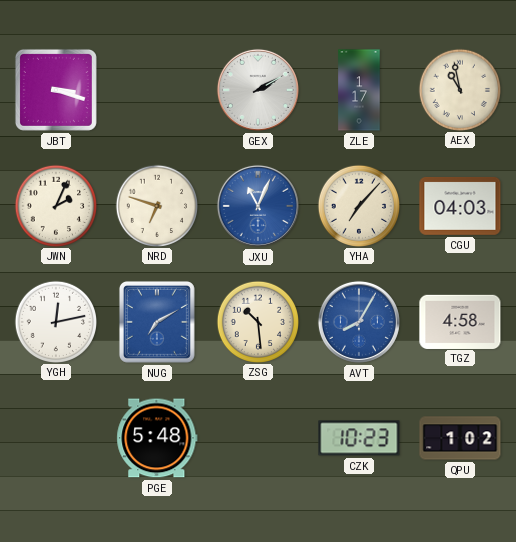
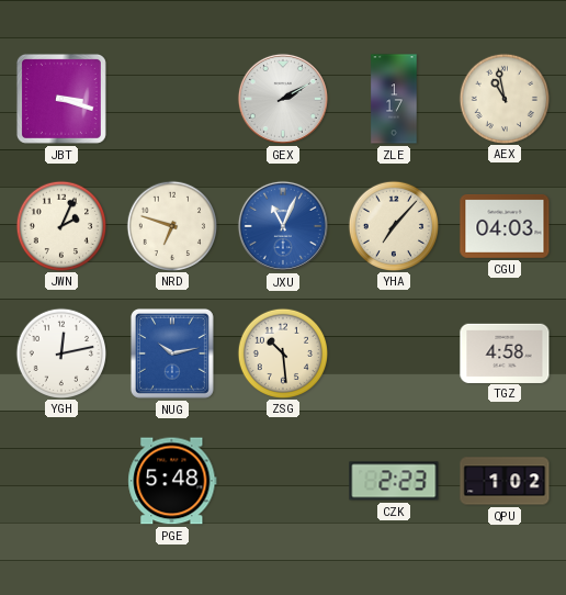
NUG: 7:10 -> 10:13 (172, 353)
AVT: 8:05 -> none (359, 322)
CZK: 10:23 -> 2:23 (394, 481)
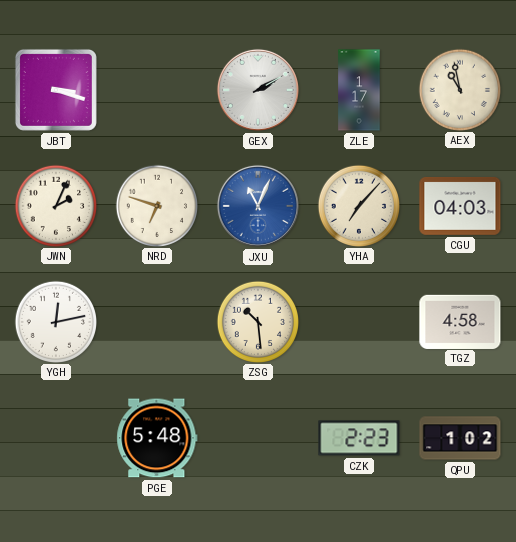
NUG: 10:13 -> none (172, 353)
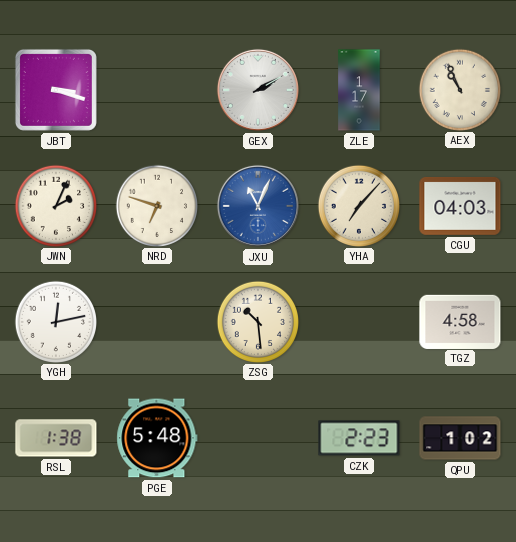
AEX: 10:58 -> 10:56 (459, 89)
RSL: none -> 1:38 (56, 438)
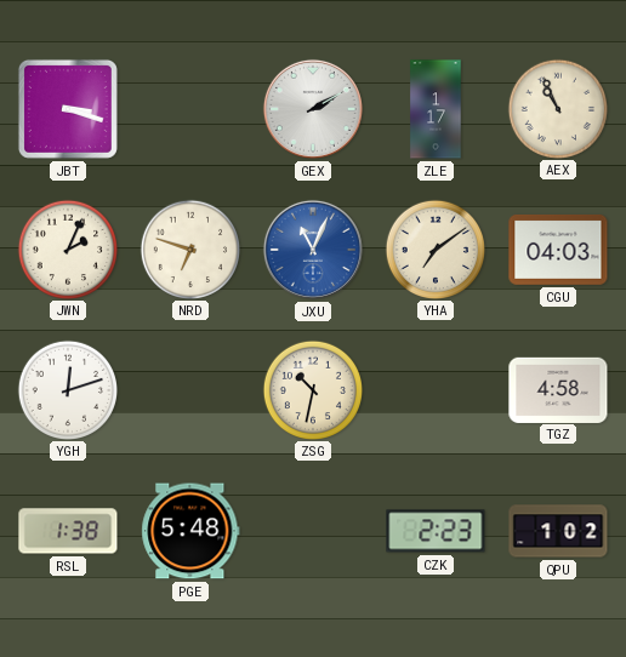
YHA: 7:07 -> 7:09 (434, 248)
YGH: 12:13 -> 12:12 (67, 389)
ZSG: 10:29 -> 10:32 (312, 389)
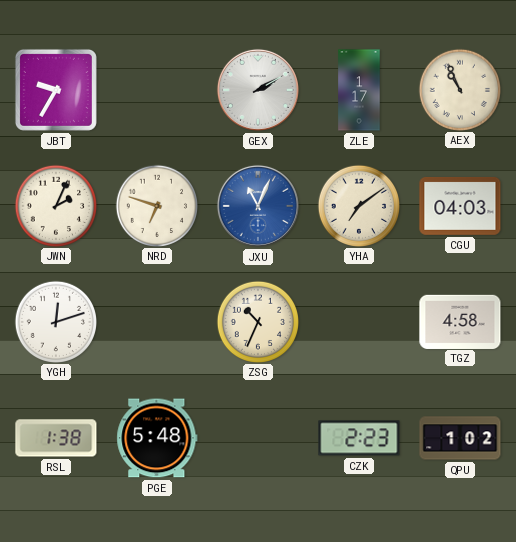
JBT: 3:18 -> 9:35 (56, 90)
ZSG: 10:32 -> 10:34 (257, 321)
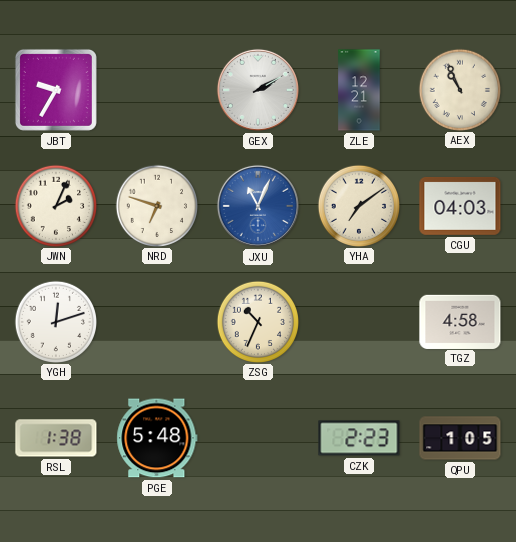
ZLE: 1:17 -> 12:21 (359, 90)
QPU: 1:02 -> 1:05 (460, 438)
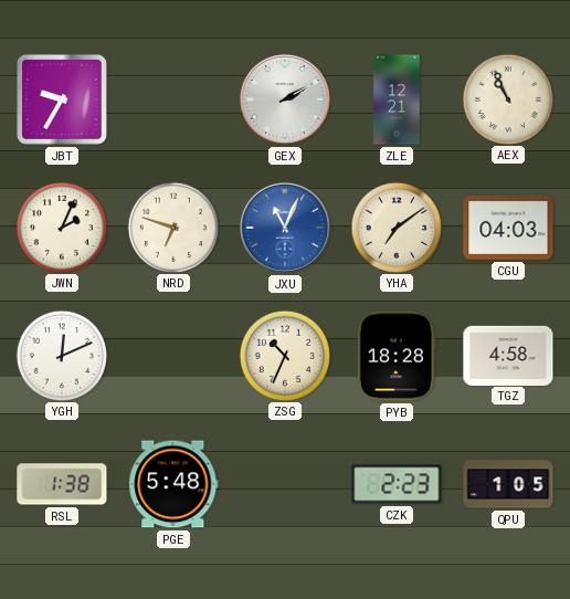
YGH: 12:12 -> 12:11 (61, 355)
PYB: none -> 18:28 (397, 356)
